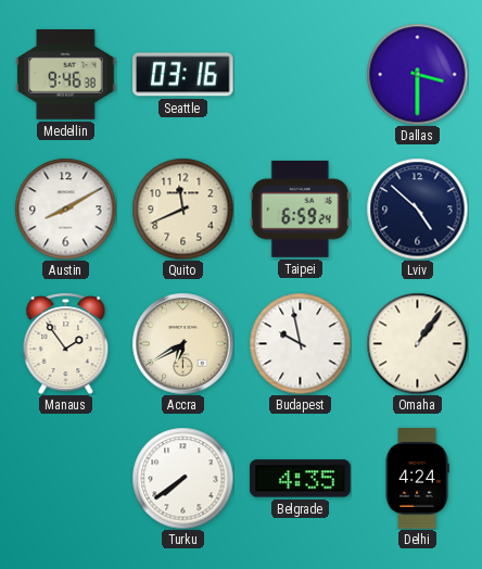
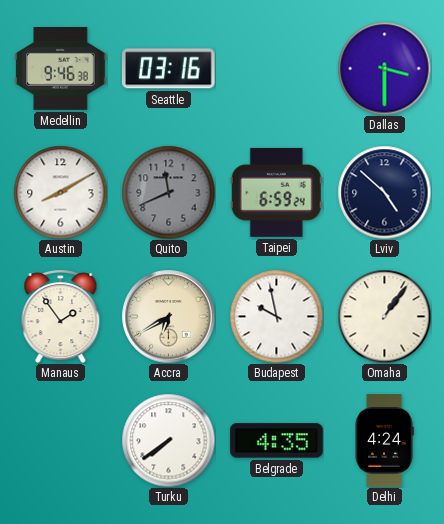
Quito dial: cream -> grey (168, 192)
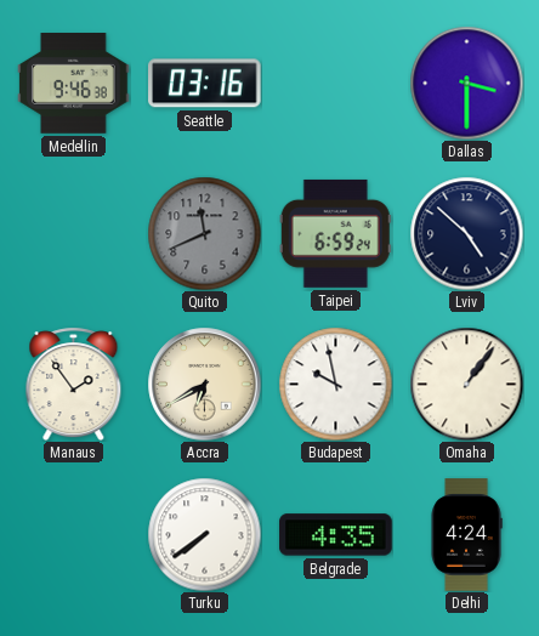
Austin: 8:10 -> none (60, 192)
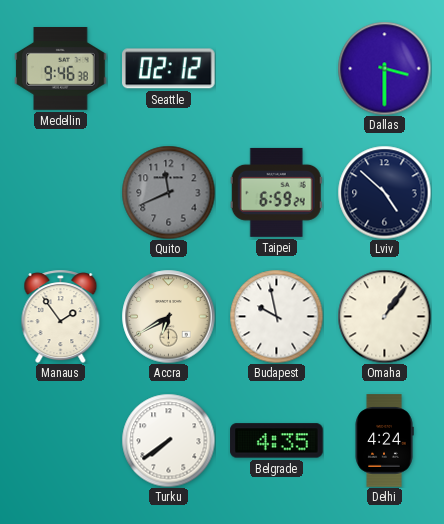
Seattle: 03:16 -> 02:12 (169, 69)
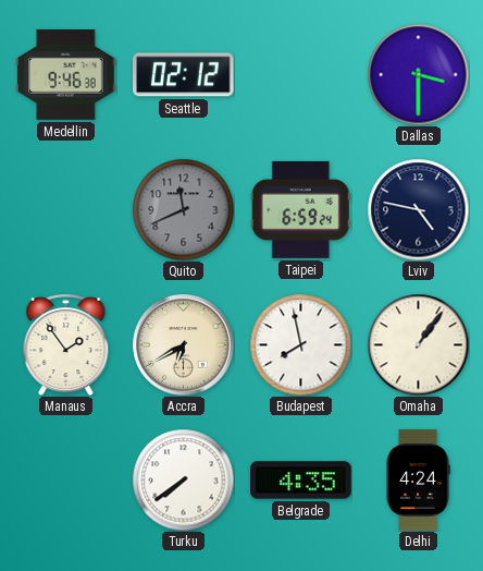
Lviv: 4:52 -> 4:47 (418, 209)
Budapest: 9:58 -> 7:58 (300, 344)
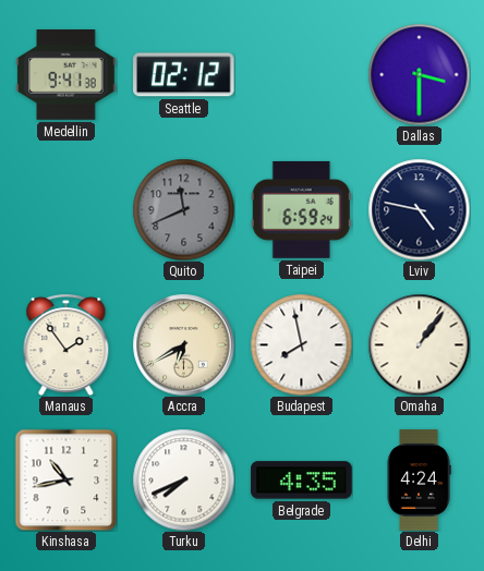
Medellin: 9:46 -> 9:41 (66, 75)
Kinshasa: none -> 10:43 (65, 479)
Turku: 7:39 -> 7:41 (183, 479)
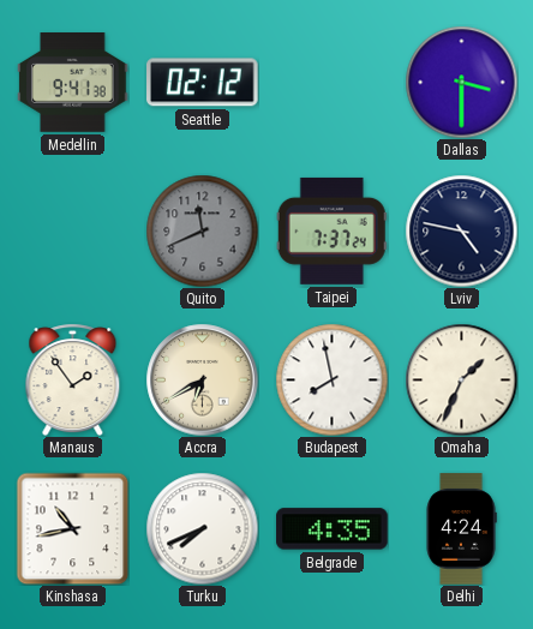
Taipei: 6:59 -> 7:37 (331, 230)
Omaha: 1:06 -> 1:34 (461, 379)
